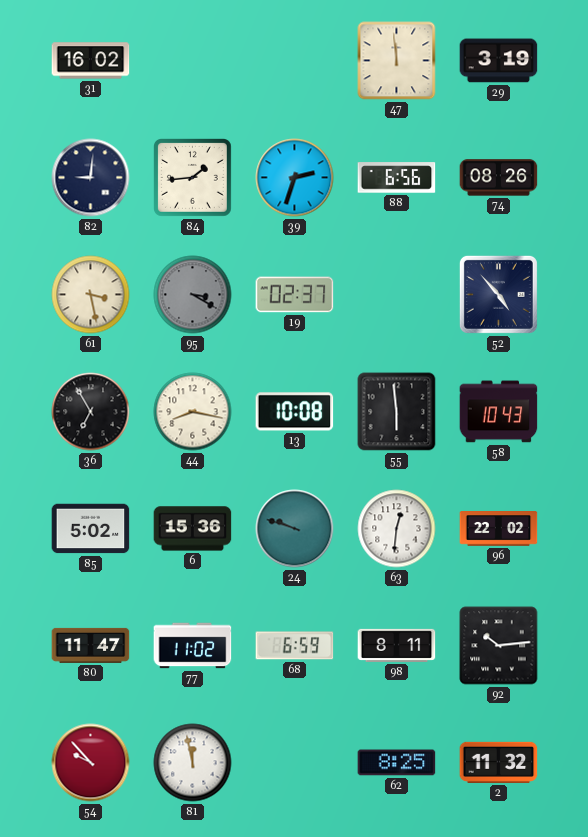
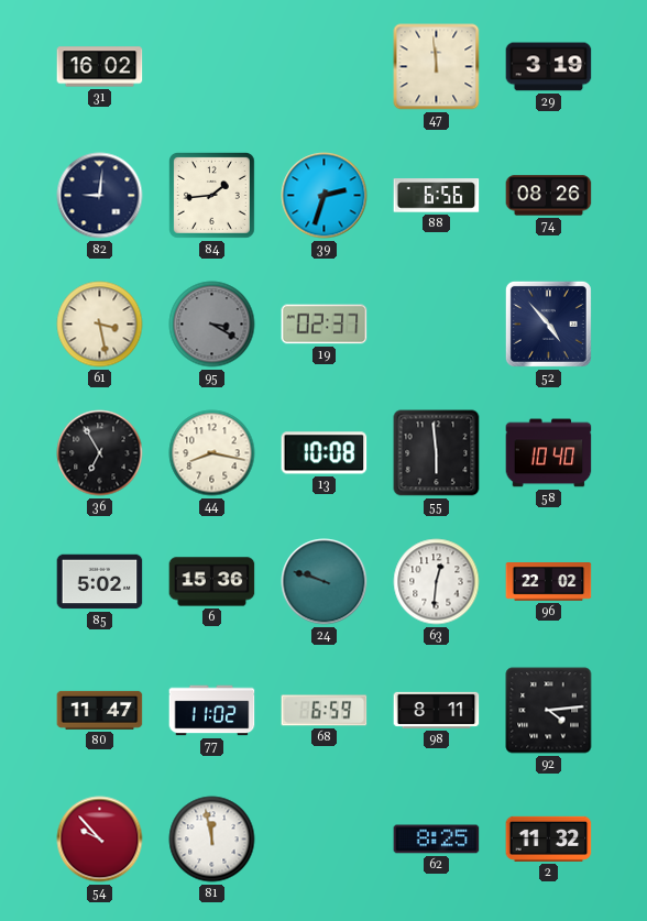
58: 10:43 -> 10:40 (549, 453)
92: 10:14 -> 4:14 (549, 711)
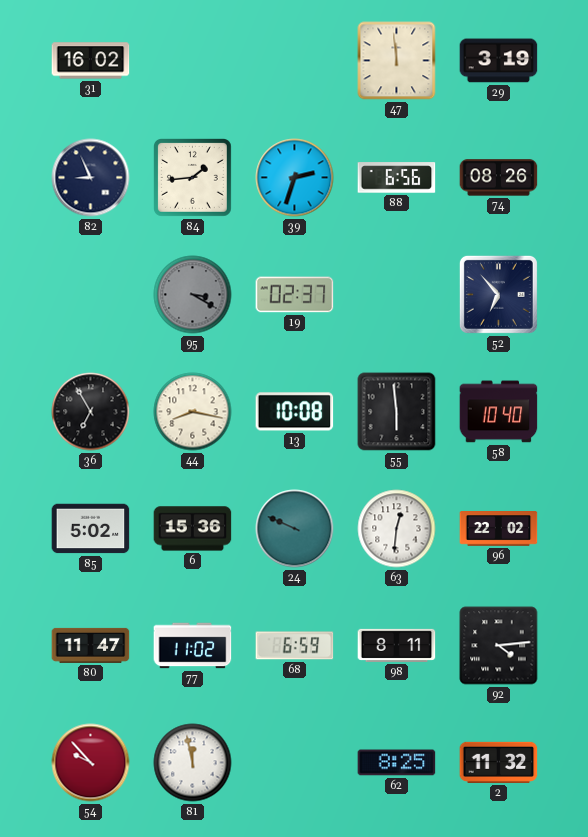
82: 9:01 -> 8:56 (91, 178)
61: 3:28 -> none (100, 325)
52: 4:53 -> 6:53 (498, 294)
24: 9:48 -> 9:49 (295, 529)
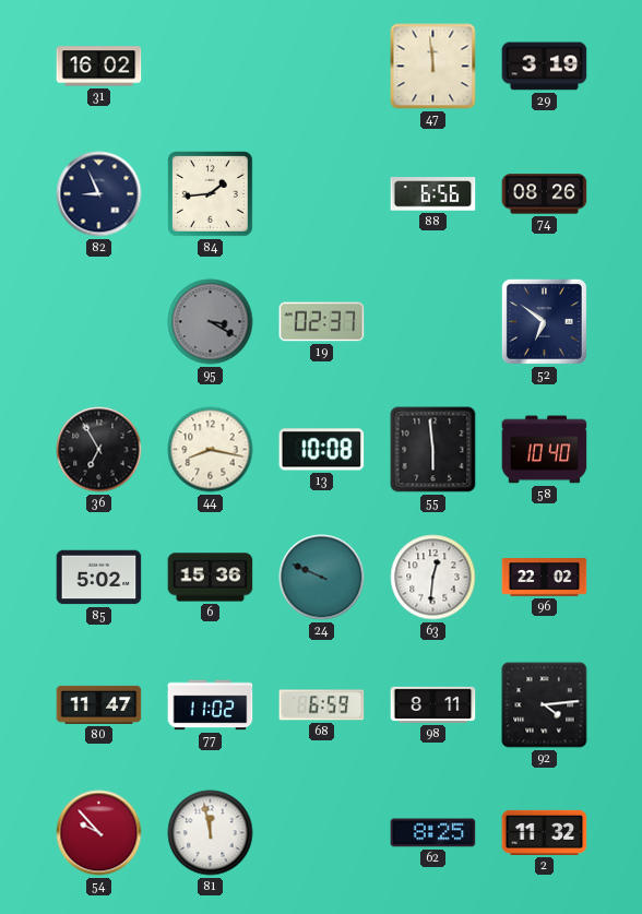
39: 2:33 -> none (295, 178)
52: 6:53 -> 6:51 (544, 321)
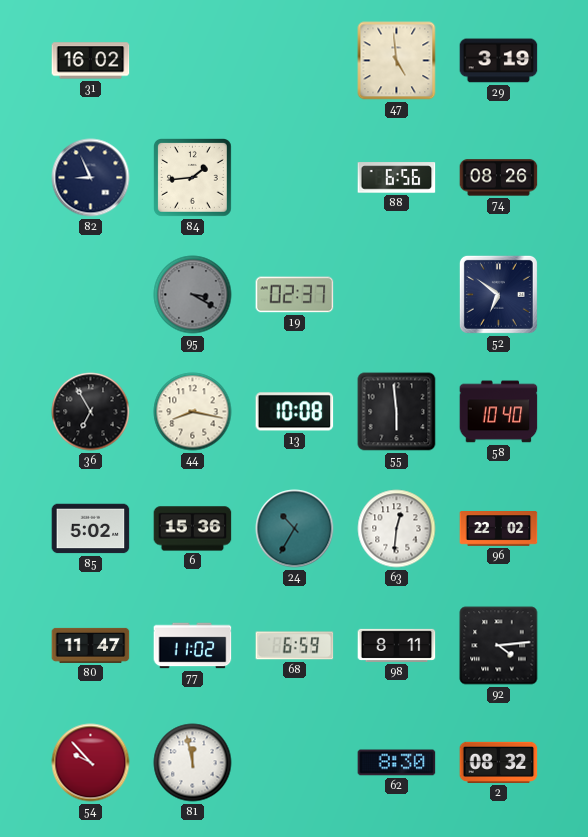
47: 11:59 -> 4:59 (397, 61)
24: 9:49 -> 10:35 (295, 529)
62: 8:25 -> 8:30 (397, 763)
2: 11:32 -> 08:32 (499, 762)
